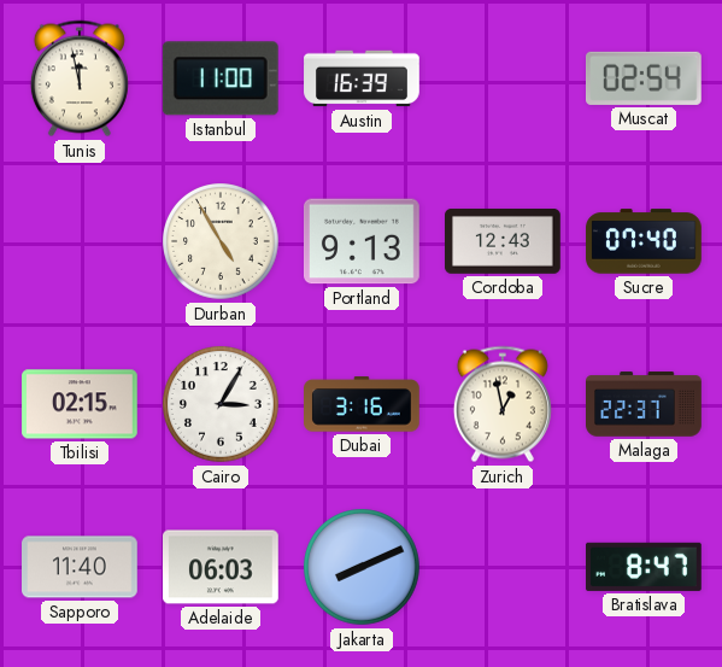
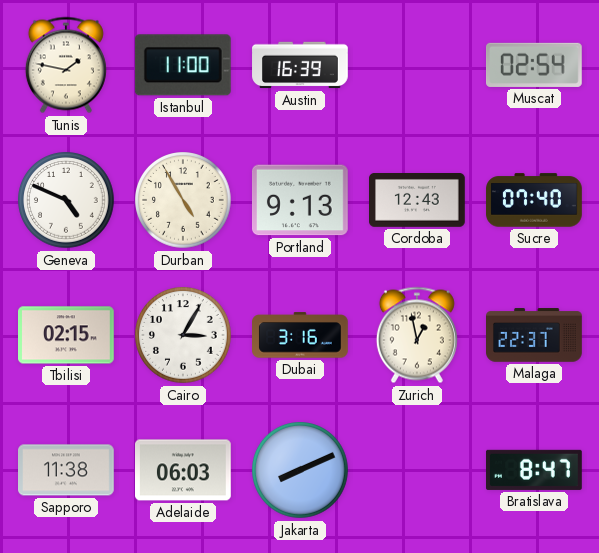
Tunis: 11:58 -> 1:47 (66, 65)
Geneva: none -> 4:49 (66, 200)
Sapporo: 11:40 -> 11:38 (67, 470)
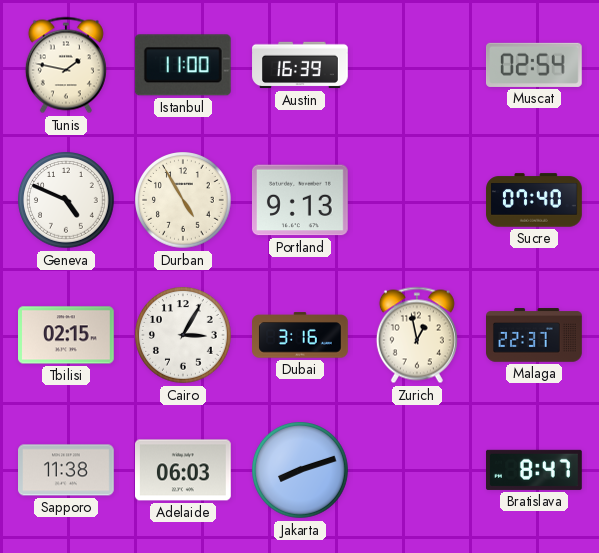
Cordoba: 12:43 -> none (418, 201)
Jakarta: 8:11 -> 8:12 (300, 470)
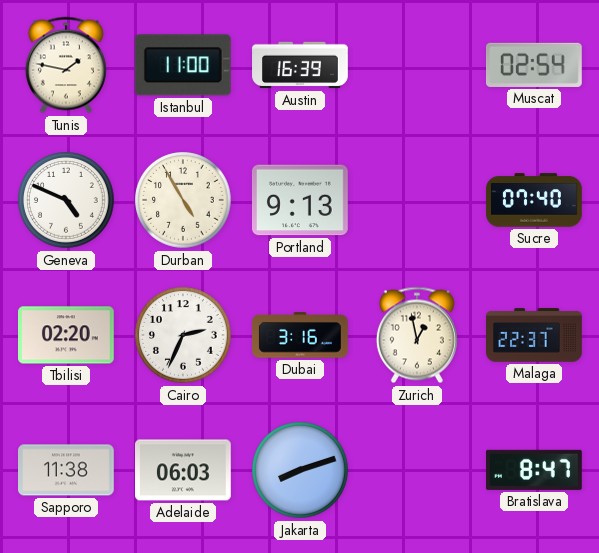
Tbilisi: 02:15 -> 02:20 (67, 335)
Cairo: 3:05 -> 2:34 (183, 335)
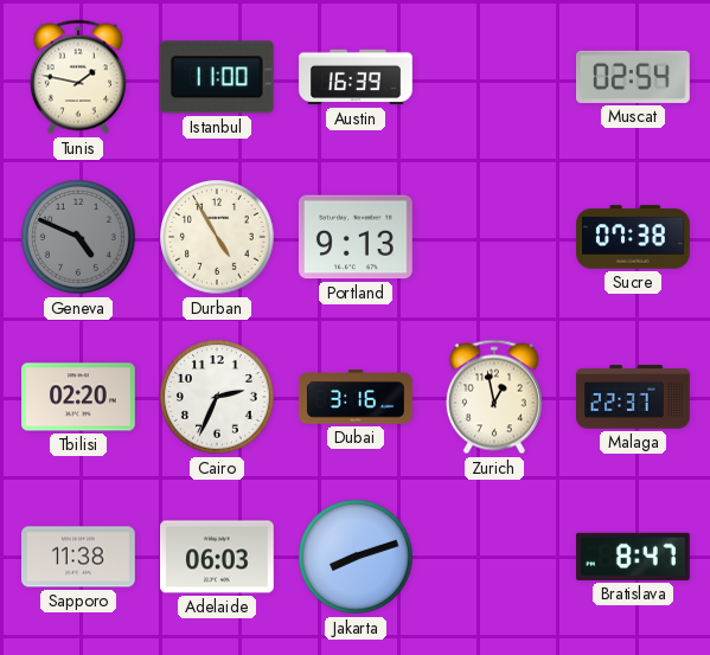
Geneva dial: white -> grey (78, 237)
Sucre: 07:40 -> 07:38 (633, 237)
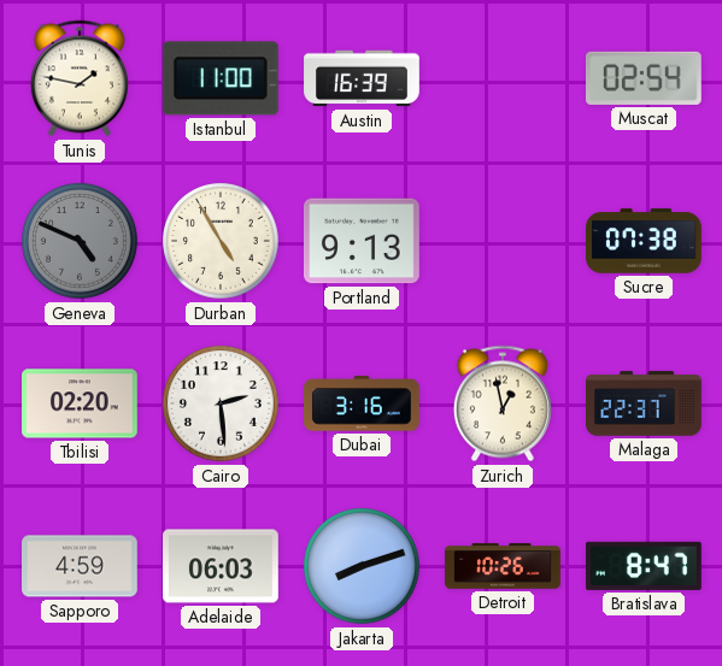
Cairo: 2:34 -> 2:29 (221, 403)
Sapporo: 11:38 -> 4:59 (81, 566)
Detroit: none -> 10:26 (503, 566)
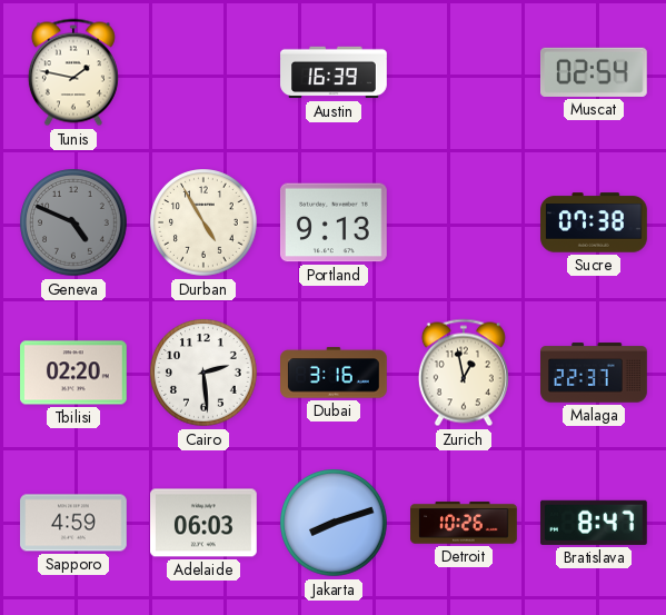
Istanbul: 11:00 -> none (221, 78)
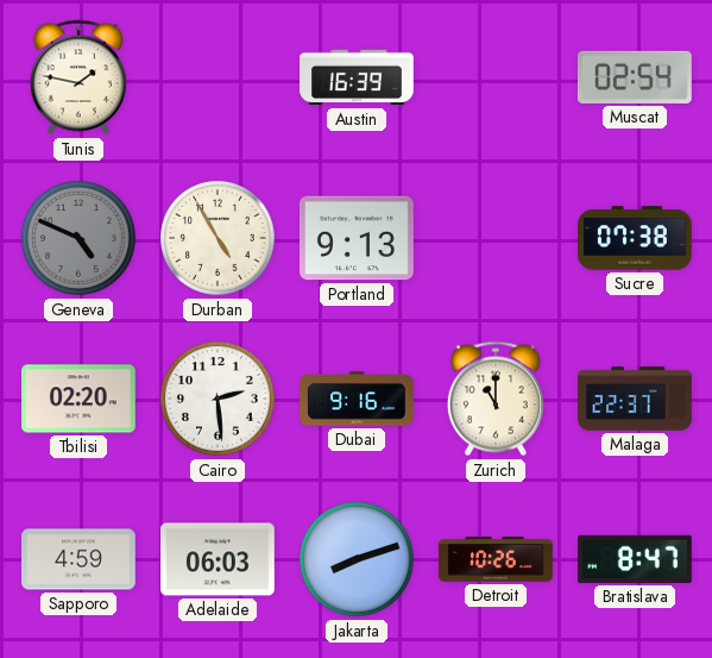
Dubai: 3:16 -> 9:16 (358, 399)
Zurich: 12:58 -> 11:00 (496, 399)
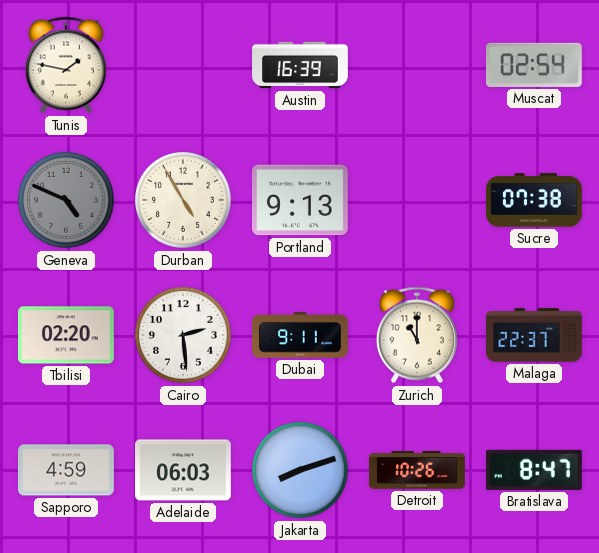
Dubai: 9:16 -> 9:11 (301, 335)
